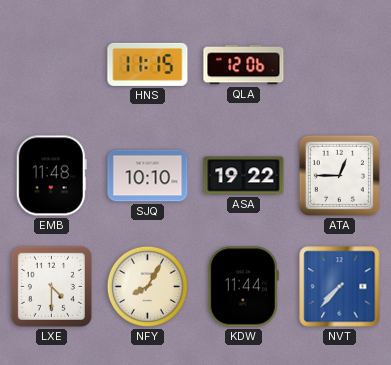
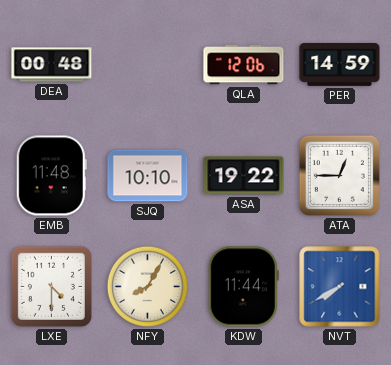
DEA: none -> 00:48 (52, 65)
HNS: 11:15 -> none (148, 64)
PER: none -> 14:59 (340, 64)
NVT: 7:37 -> 7:40 (340, 287)
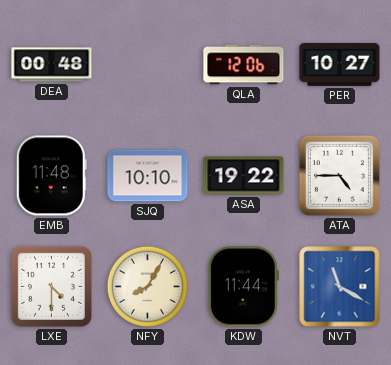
PER: 14:59 -> 10:27 (340, 64)
ATA: 12:45 -> 4:45 (339, 175)
NVT: 7:40 -> 11:20 (340, 287)
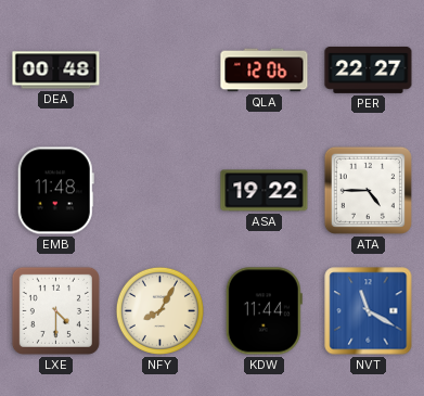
PER: 10:27 -> 22:27 (369, 69)
SJQ: 10:10 -> none (148, 176)
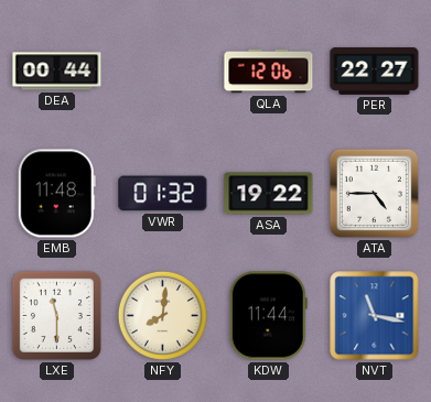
DEA: 00:48 -> 00:44 (57, 72)
VWR: none -> 01:32 (163, 194)
LXE: 4:30 -> 11:30 (56, 315)
NFY: 8:05 -> 8:01 (162, 315)
NVT: 11:20 -> 11:17 (375, 316)
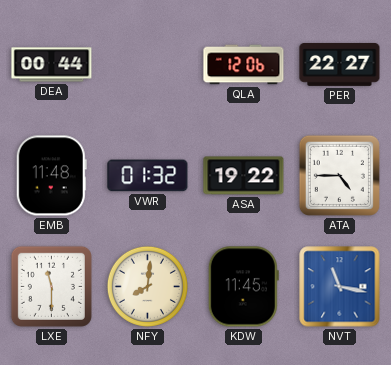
KDW: 11:44 -> 11:45 (243, 287)
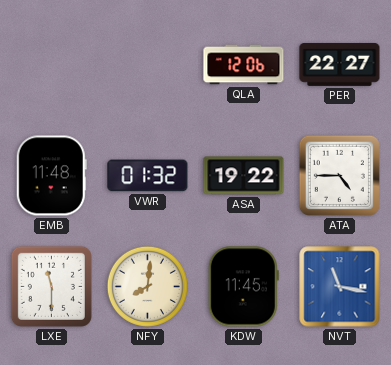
DEA: 00:44 -> none (52, 65)
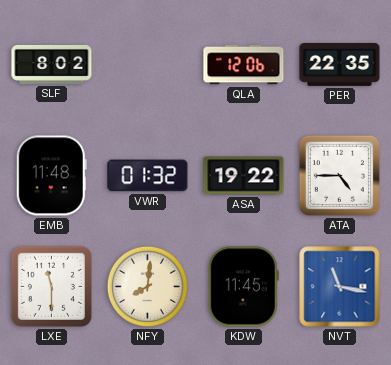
SLF: none -> 8:02 (52, 64)
PER: 22:27 -> 22:35 (340, 64)
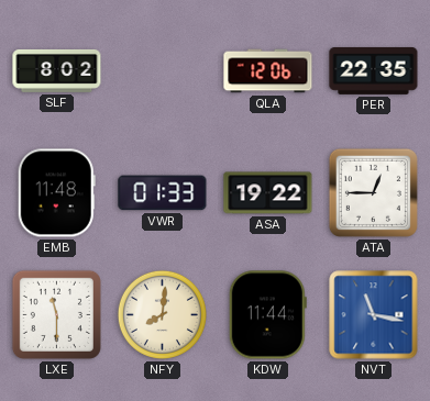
VWR: 01:32 -> 01:33 (163, 193)
ATA: 4:45 -> 12:45 (373, 192)
KDW: 11:45 -> 11:44 (267, 315)
